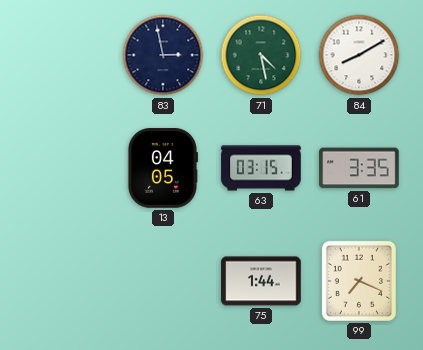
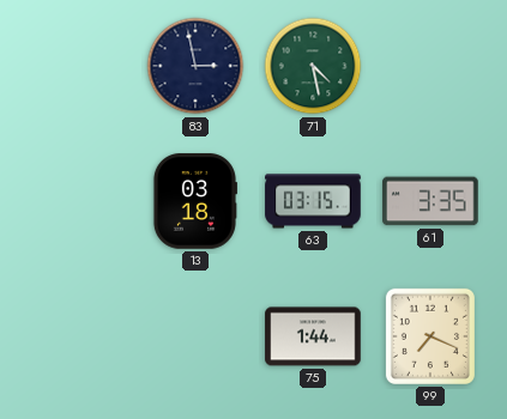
84: 8:10 -> none (359, 55)
13: 04:05 -> 03:18 (194, 201)
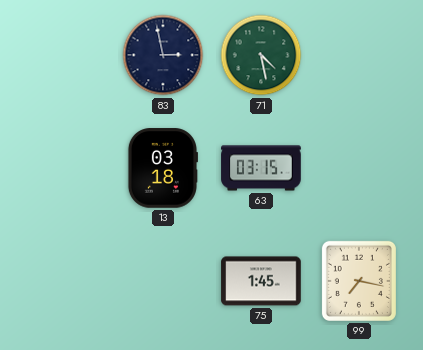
61: 3:35 -> none (430, 201)
75: 1:44 -> 1:45 (261, 281)
99: 7:19 -> 7:17 (359, 281)
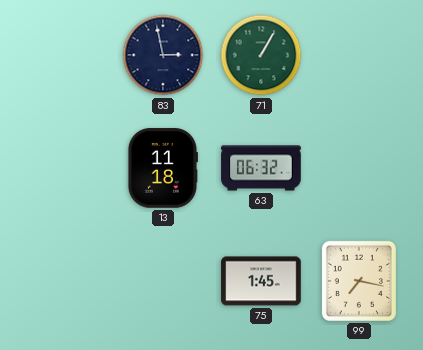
71: 4:28 -> 1:05 (261, 55)
13: 03:18 -> 11:18 (162, 168)
63: 03:15 -> 06:32 (261, 168)
